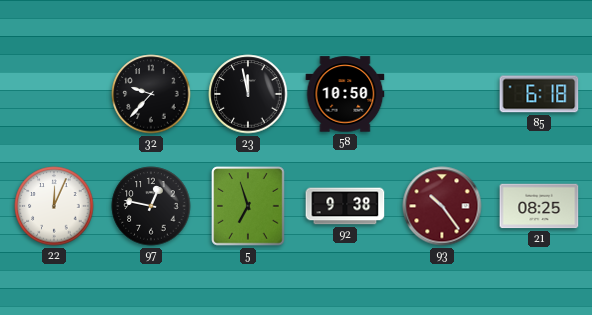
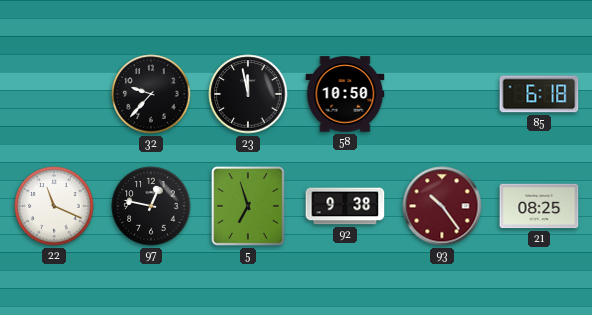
22: 12:04 -> 11:19 (54, 206)
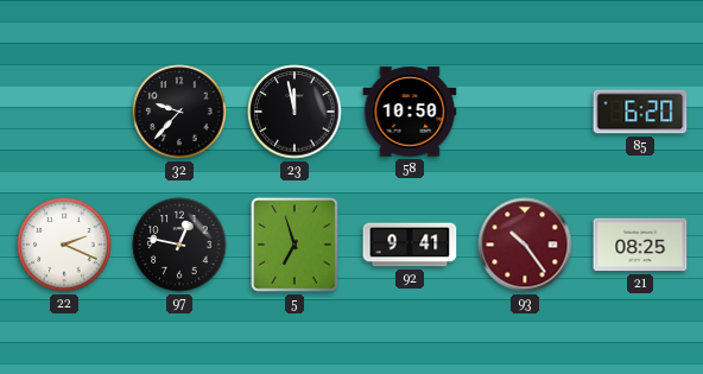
85: 6:18 -> 6:20 (640, 112)
22: 11:19 -> 2:19 (64, 245)
92: 9:38 -> 9:41 (410, 245)
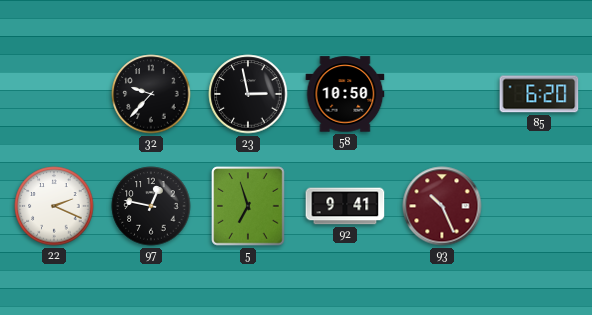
23: 11:58 -> 2:58 (248, 94)
93: 10:24 -> 10:26 (442, 206)
21: 08:25 -> none (640, 245)
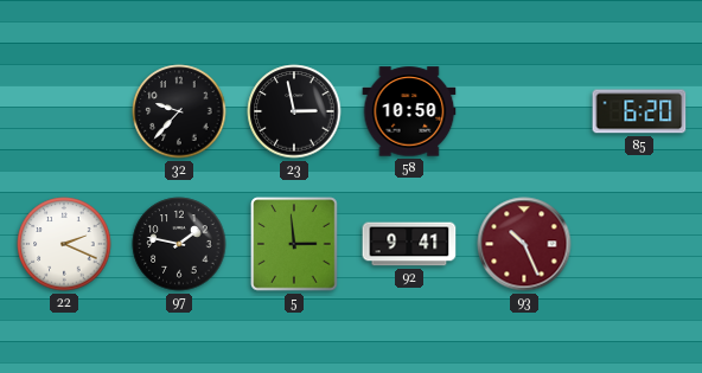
97: 12:47 -> 1:47 (179, 244)
5: 6:57 -> 2:59 (294, 244)
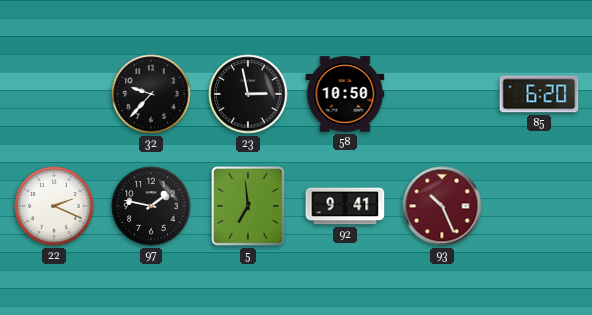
5: 2:59 -> 6:59 (248, 206)
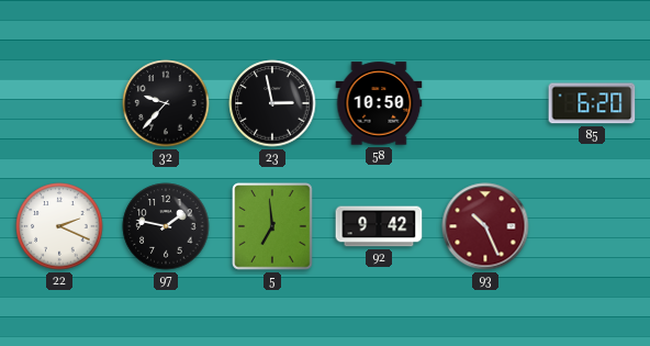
92: 9:41 -> 9:42 (379, 226)
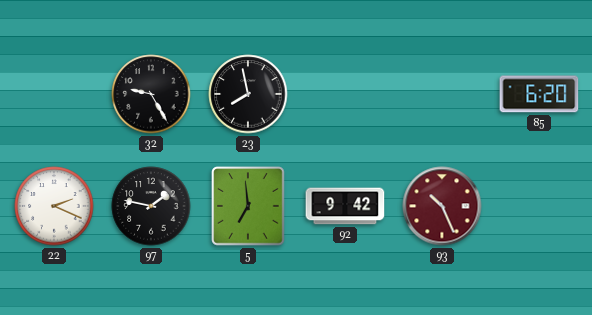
32: 9:37 -> 9:25 (151, 94)
23: 2:58 -> 7:58 (248, 94)
58: 10:50 -> none (379, 103)
